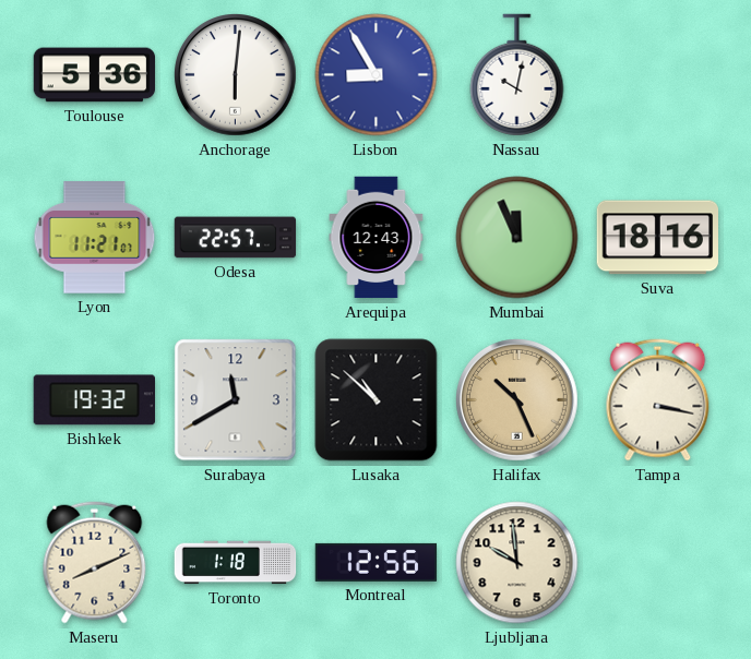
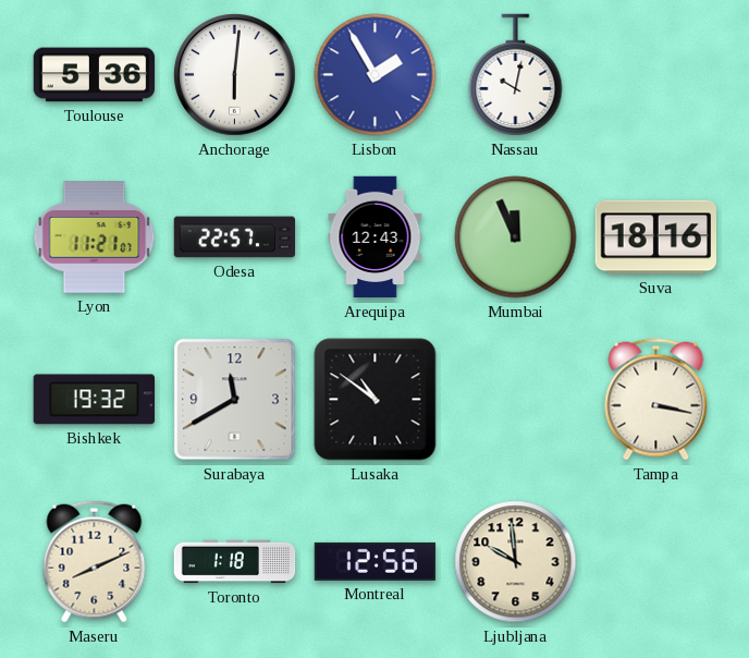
Lisbon: 8:55 -> 1:55 (376, 75)
Lusaka: 10:52 -> 10:51 (376, 400)
Halifax: 10:26 -> none (517, 400)
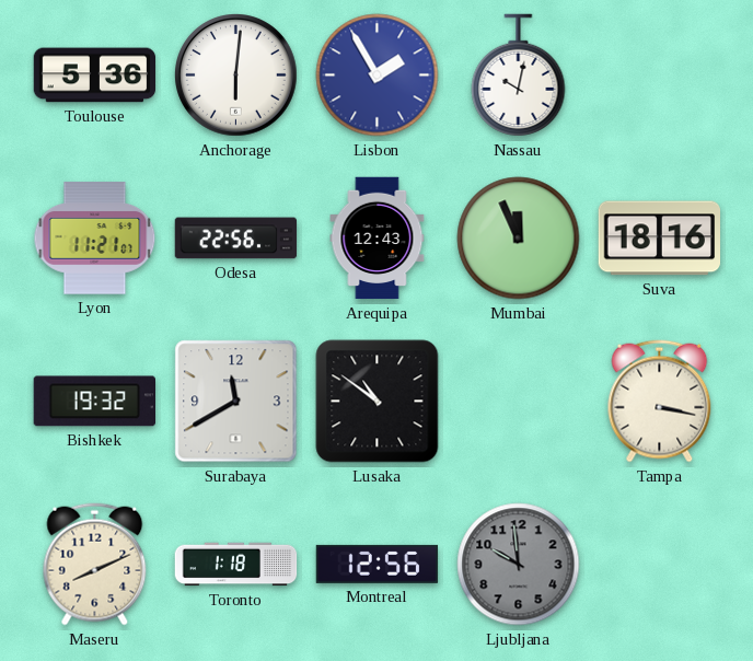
Odesa: 22:57 -> 22:56 (236, 239)
Ljubljana dial: cream -> grey (519, 565)
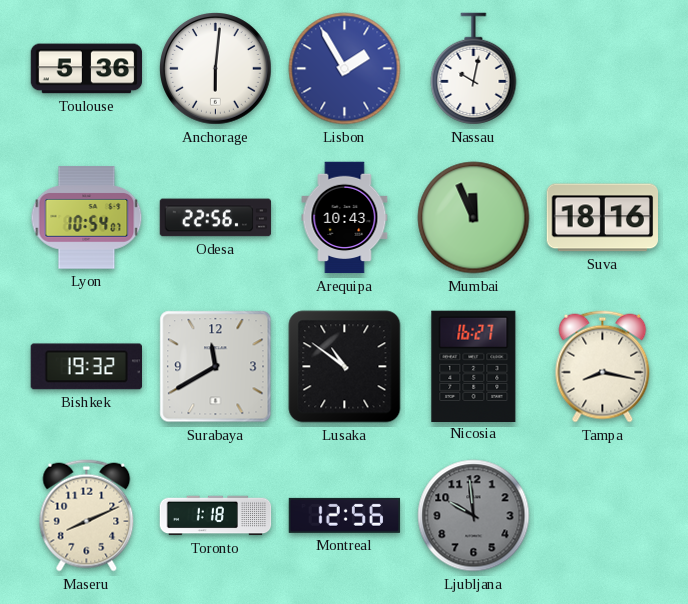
Lyon: 11:21 -> 10:54 (87, 218)
Arequipa: 12:43 -> 10:43 (345, 218)
Nicosia: none -> 16:27 (474, 366)
Tampa: 3:17 -> 8:17 (603, 367)
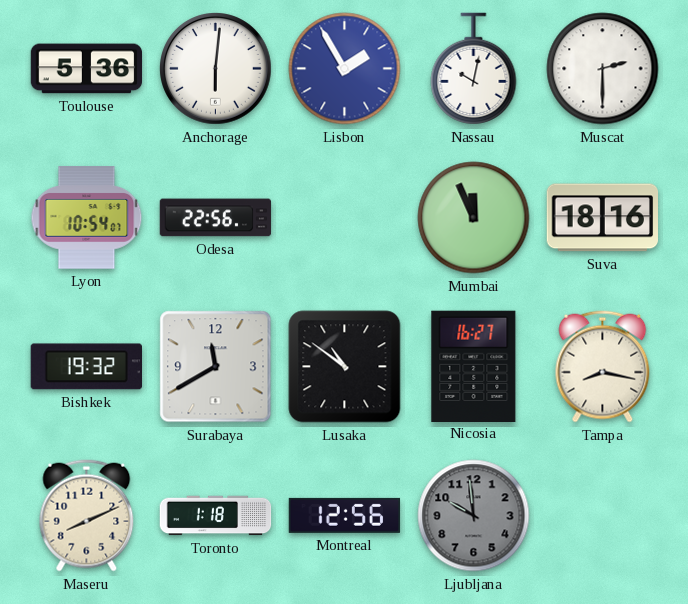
Muscat: none -> 2:30 (603, 69)
Arequipa: 10:43 -> none (345, 218)
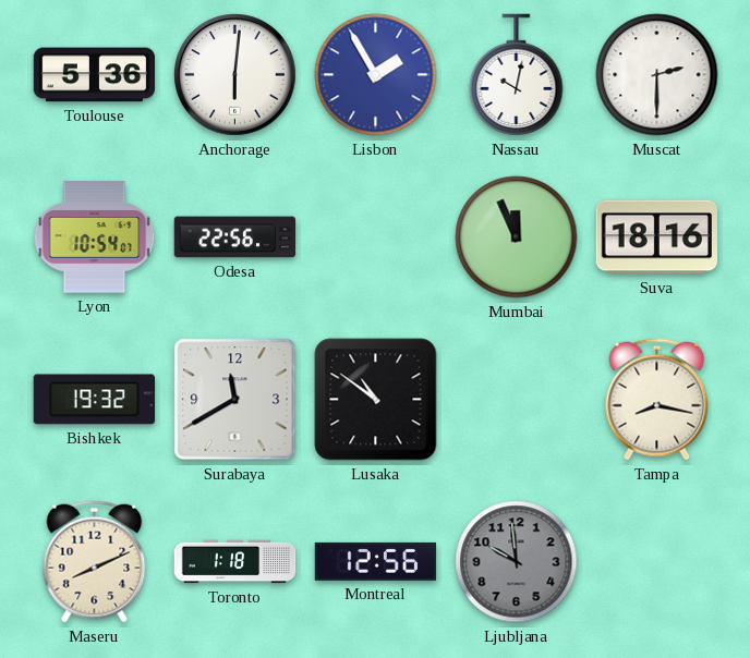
Nicosia: 16:27 -> none (474, 366)
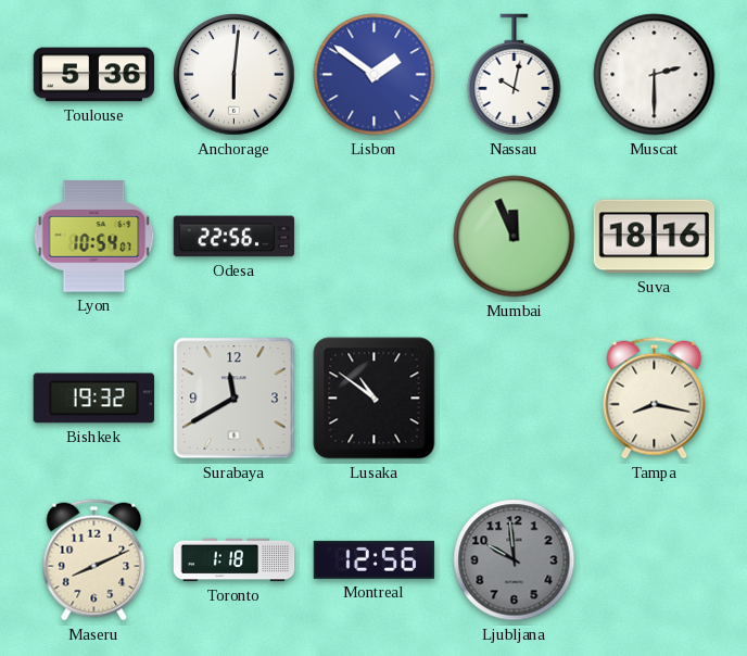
Lisbon: 1:55 -> 1:51 (375, 75)
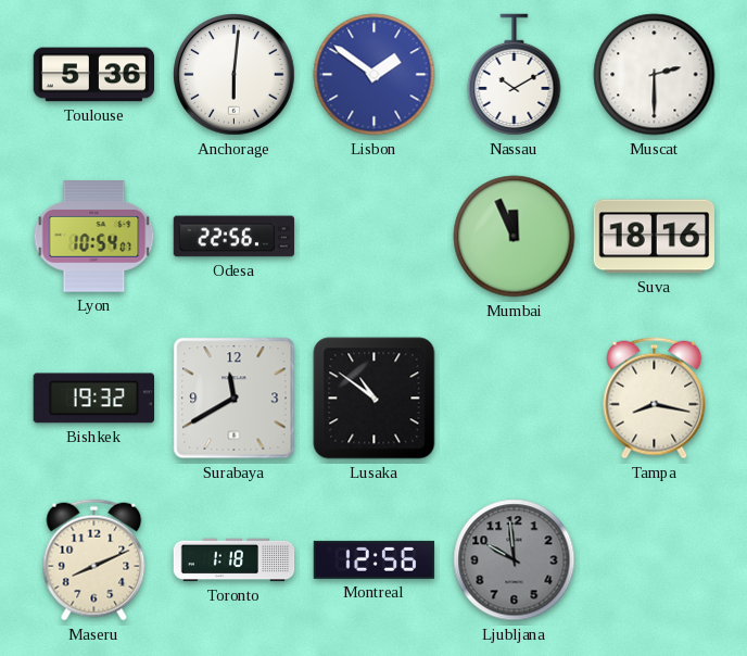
Nassau: 10:02 -> 10:10 (515, 75)
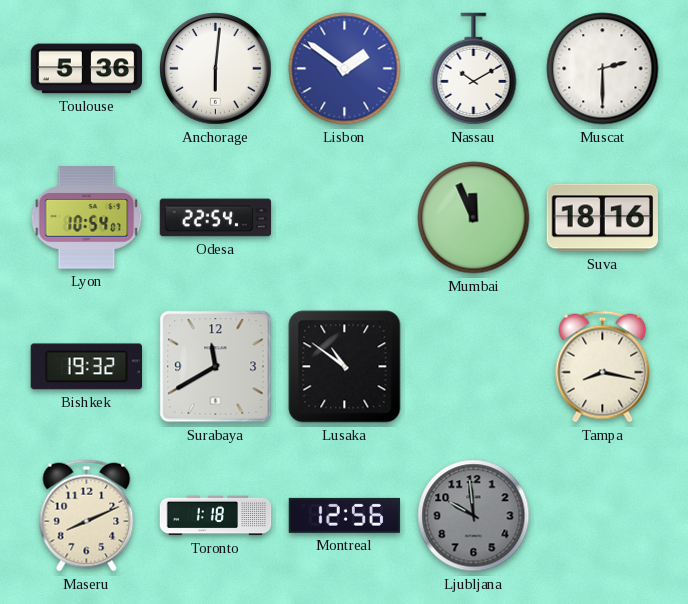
Odesa: 22:56 -> 22:54 (216, 218)
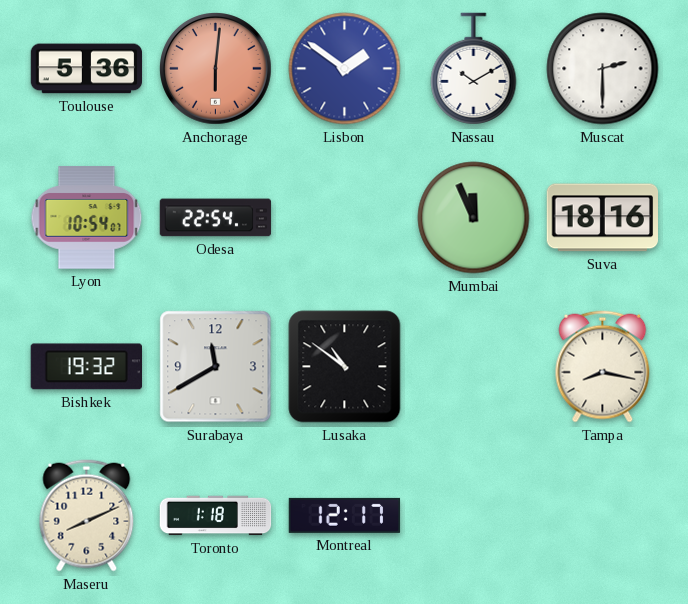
Anchorage dial: white -> salmon (216, 69)
Montreal: 12:56 -> 12:17 (345, 515)
Ljubljana: 9:59 -> none (474, 516)
